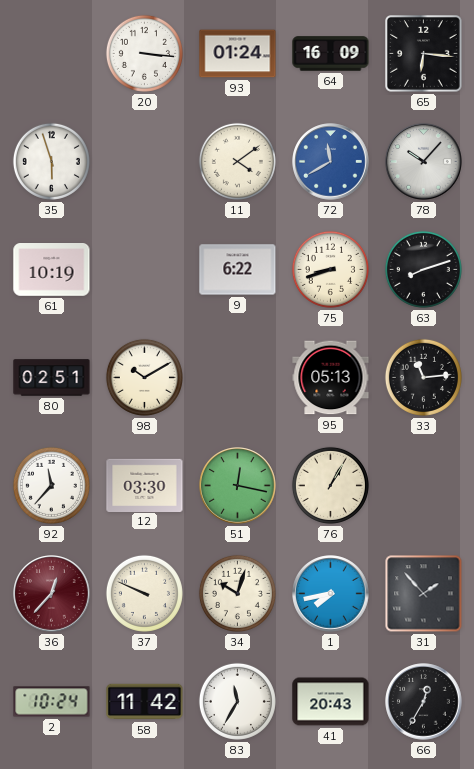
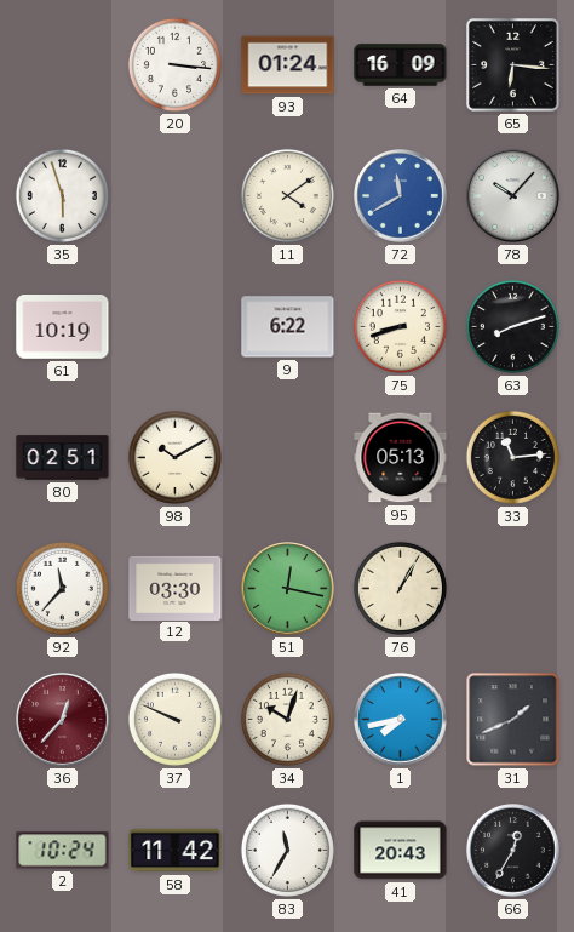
31: 1:53 -> 1:41 (513, 720)
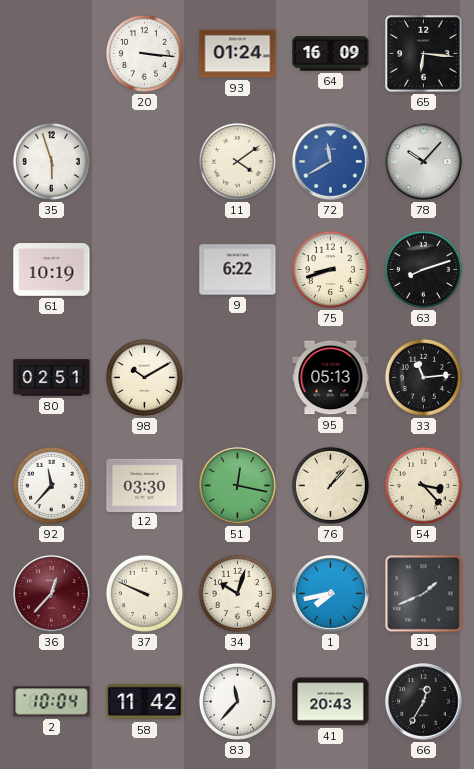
76: 1:05 -> 1:07 (330, 485)
54: none -> 3:23 (423, 485)
2: 10:24 -> 10:04 (52, 702)
83: 11:35 -> 11:37 (237, 701)
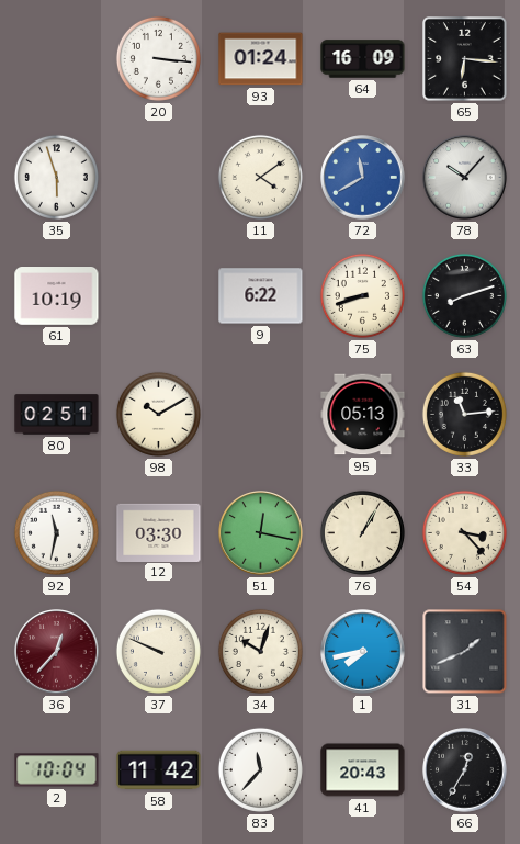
92: 11:37 -> 11:32 (56, 532)
76: 1:07 -> 1:05 (362, 532)
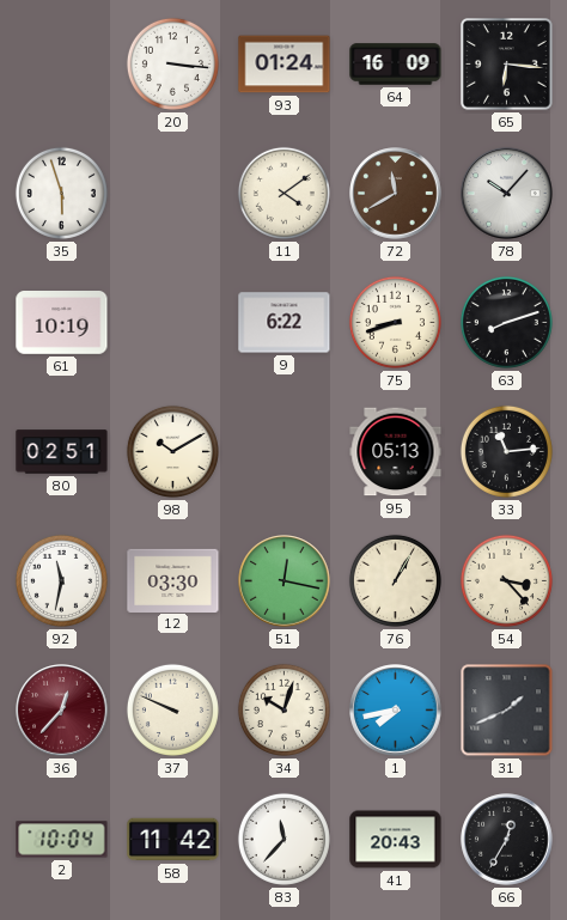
72 dial: blue -> brown (396, 194)
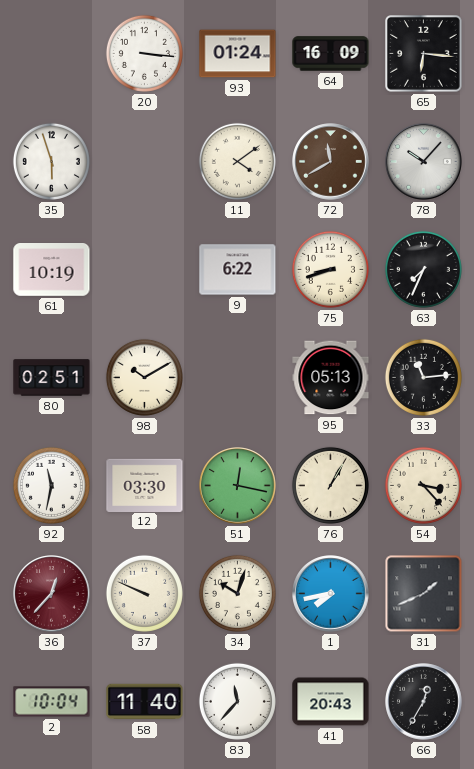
63: 8:12 -> 7:34 (423, 269)
58: 11:42 -> 11:40 (145, 702)
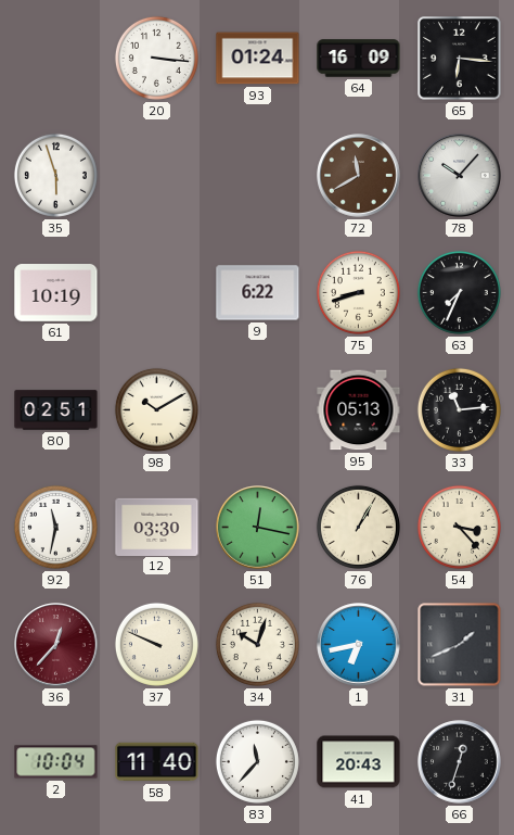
11: 4:09 -> none (237, 161)
1: 7:43 -> 6:43 (359, 645)
66: 12:35 -> 12:33 (460, 762)
